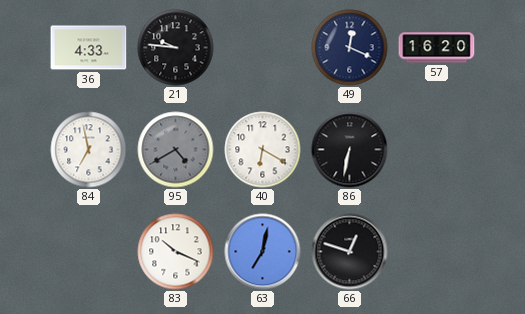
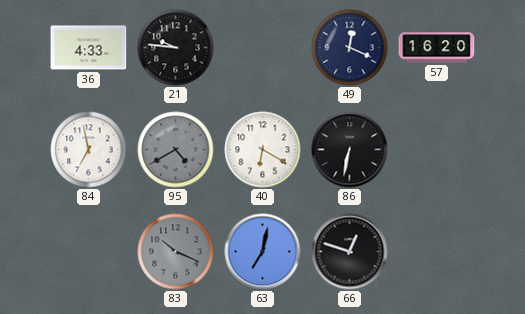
83 dial: white -> grey (176, 252)
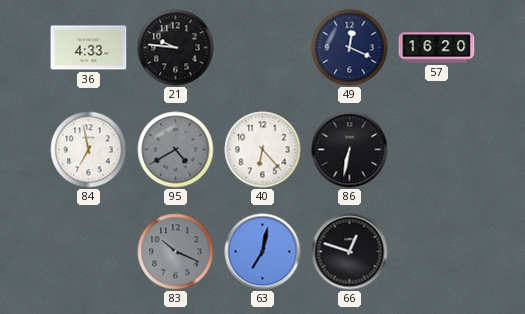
40: 6:20 -> 6:23 (263, 150)
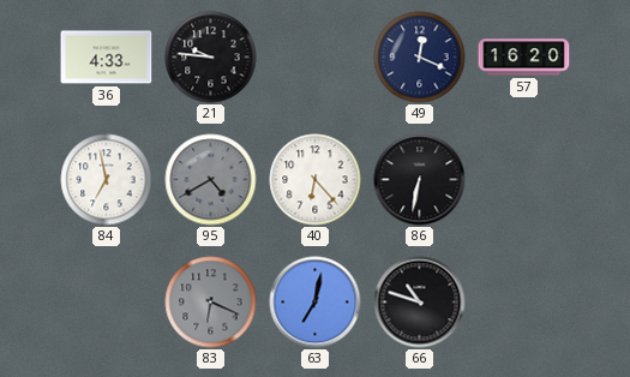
83: 10:19 -> 6:19 (211, 303)
66: 12:48 -> 10:48 (420, 303)
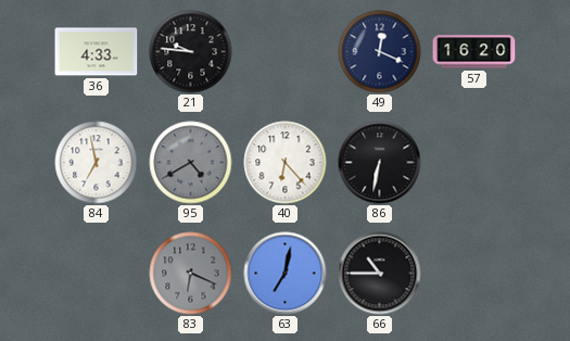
66: 10:48 -> 10:45 (380, 274)
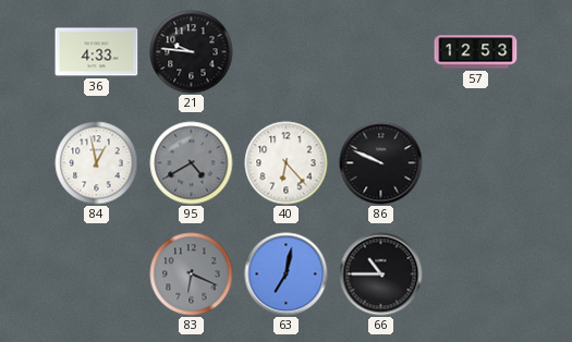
49: 12:19 -> none (380, 52)
57: 16:20 -> 12:53 (476, 52)
84: 6:58 -> 12:58 (97, 163)
86: 6:32 -> 9:49 (381, 163)
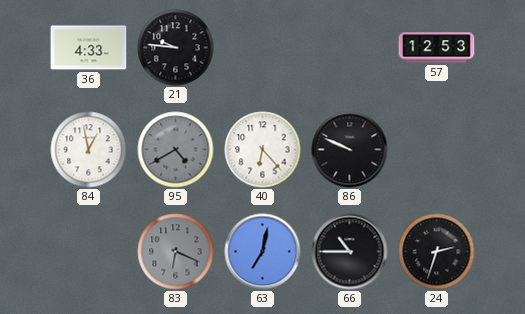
24: none -> 2:33 (437, 252)
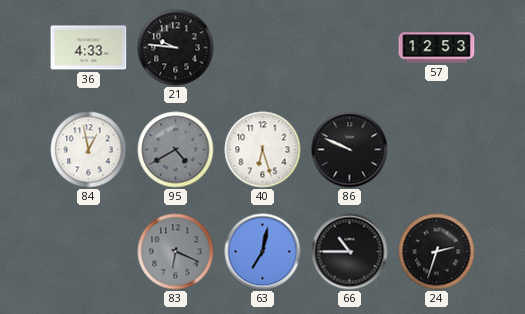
40: 6:23 -> 6:27 (263, 150)
